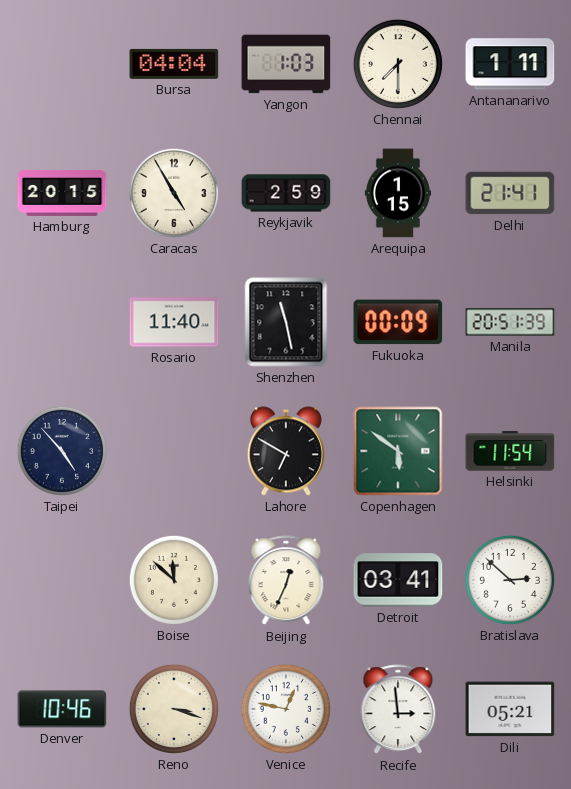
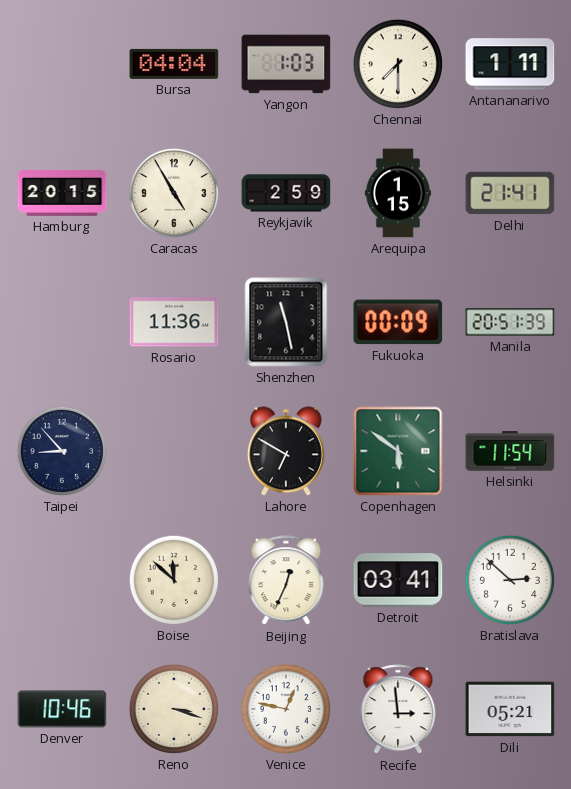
Rosario: 11:40 -> 11:36 (174, 322)
Taipei: 4:53 -> 8:53 (62, 451)
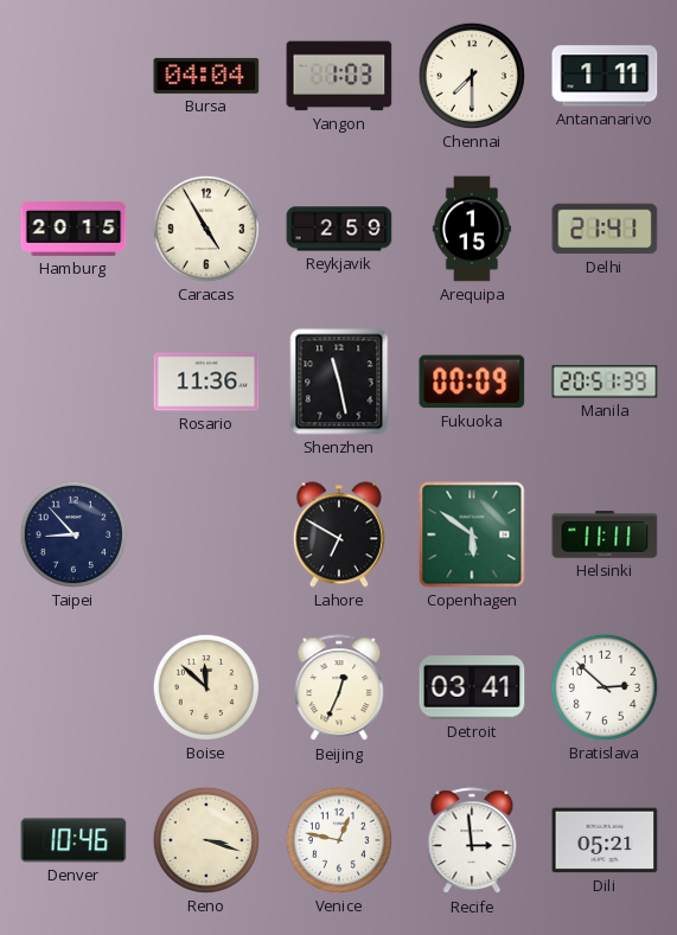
Helsinki: 11:54 -> 11:11 (605, 534)
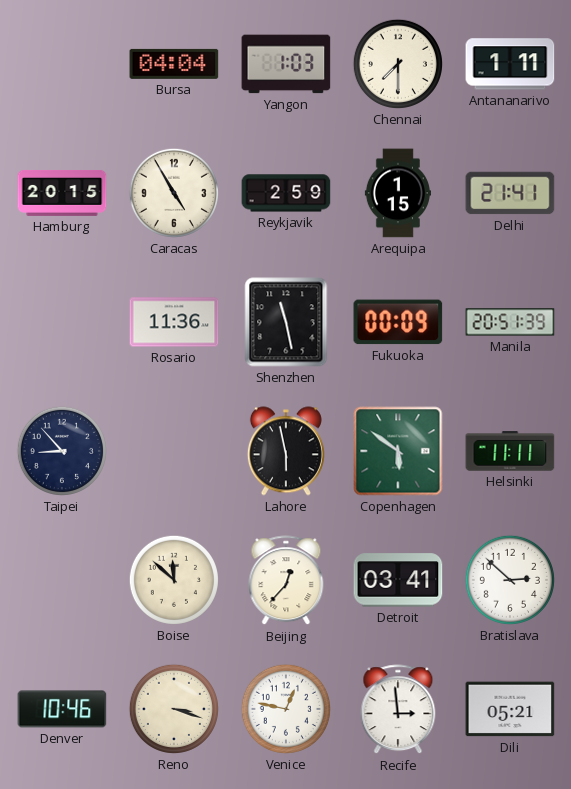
Lahore: 6:50 -> 5:58 (286, 451)
Beijing: 12:34 -> 12:37 (286, 581)
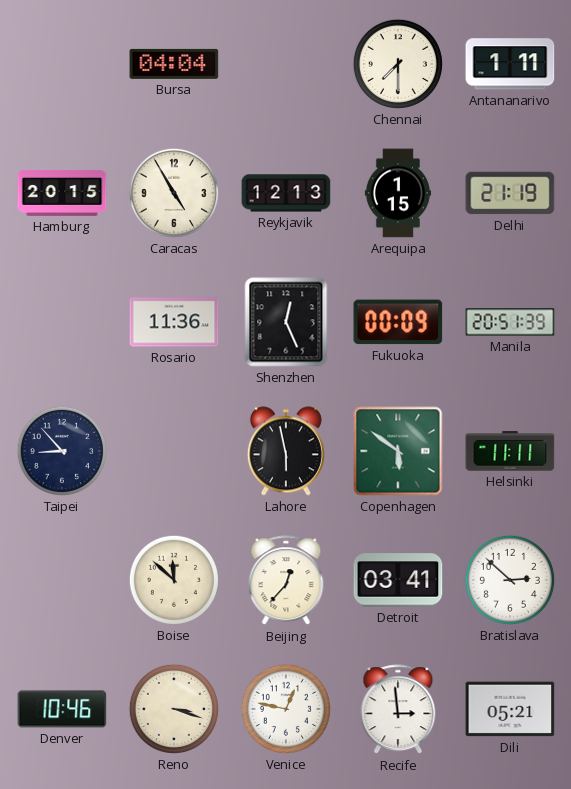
Yangon: 1:03 -> none (286, 64)
Reykjavik: 2:59 -> 12:13 (286, 193)
Delhi: 21:41 -> 21:19 (510, 193)
Shenzhen: 11:28 -> 12:26 (286, 322)
